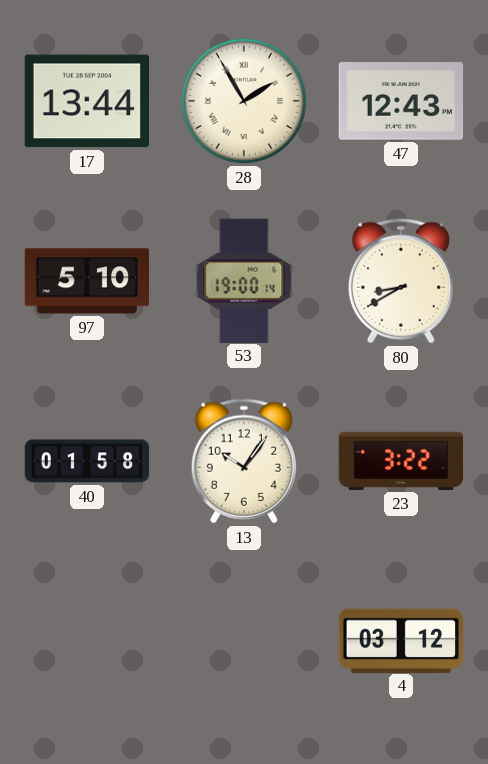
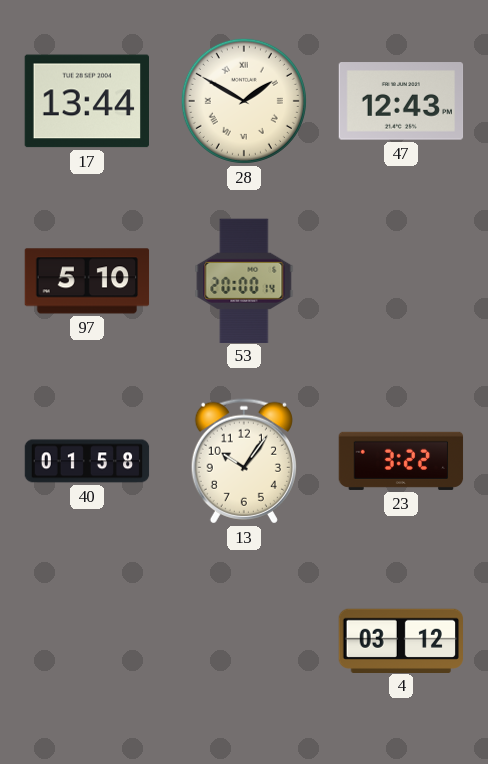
28: 1:55 -> 1:50 (244, 101)
53: 19:00 -> 20:00 (244, 280)
80: 8:40 -> none (401, 281)
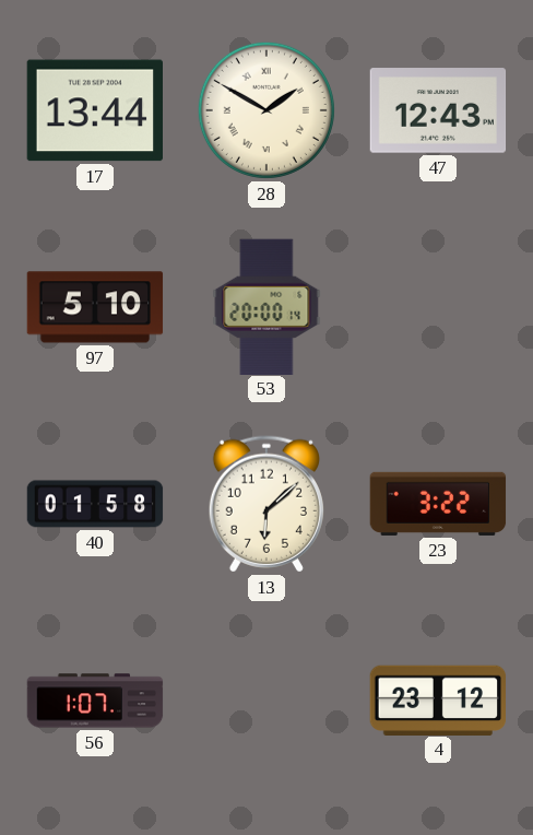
13: 10:06 -> 6:08 (266, 504)
56: none -> 1:07 (95, 701)
4: 03:12 -> 23:12 (438, 699)
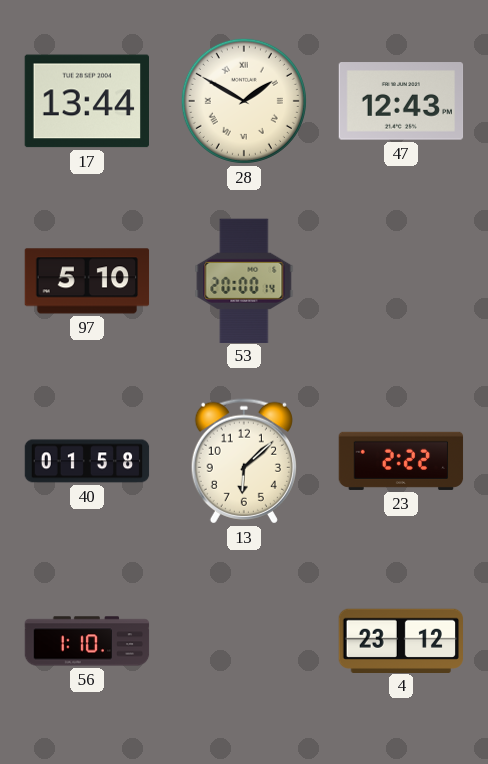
23: 3:22 -> 2:22 (401, 461)
56: 1:07 -> 1:10 (87, 641)
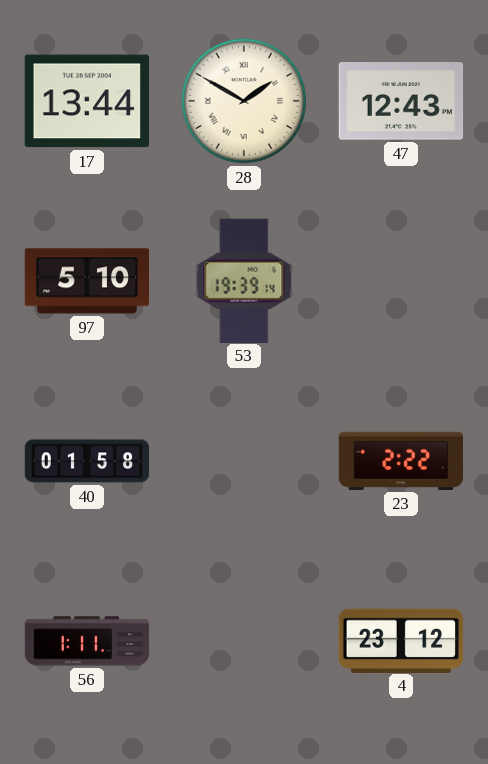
53: 20:00 -> 19:39 (244, 280)
13: 6:08 -> none (244, 461)
56: 1:10 -> 1:11 (87, 641)
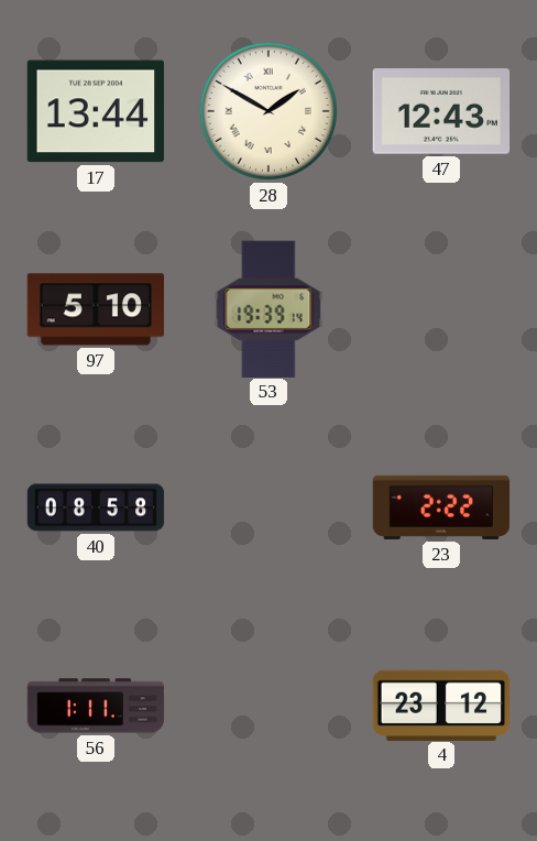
40: 01:58 -> 08:58 (96, 507)
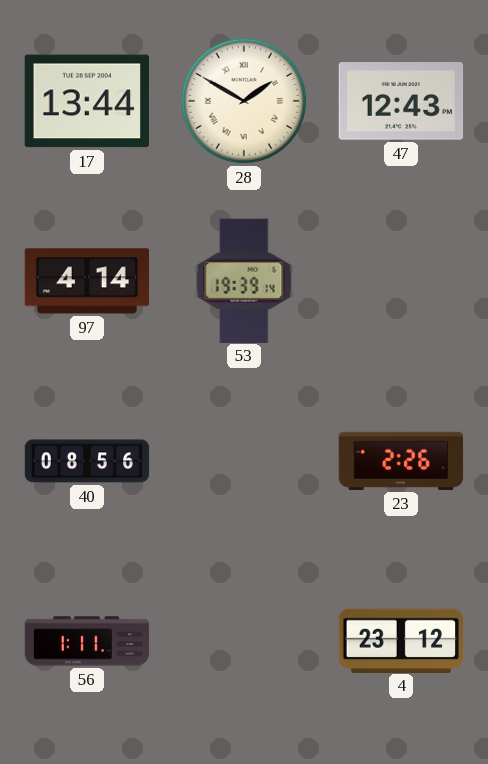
97: 5:10 -> 4:14 (87, 281)
40: 08:58 -> 08:56 (87, 461)
23: 2:22 -> 2:26 (401, 461)
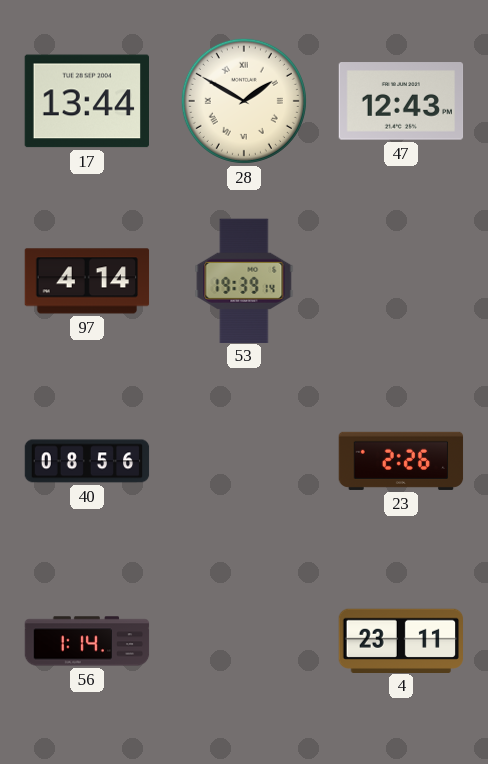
56: 1:11 -> 1:14 (87, 641)
4: 23:12 -> 23:11 (401, 640)
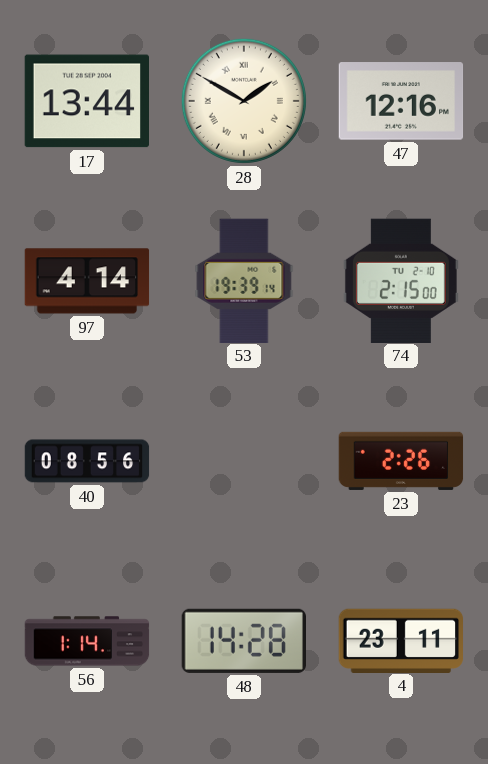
47: 12:43 -> 12:16 (401, 101)
74: none -> 2:15 (401, 280)
48: none -> 14:28 (243, 641)
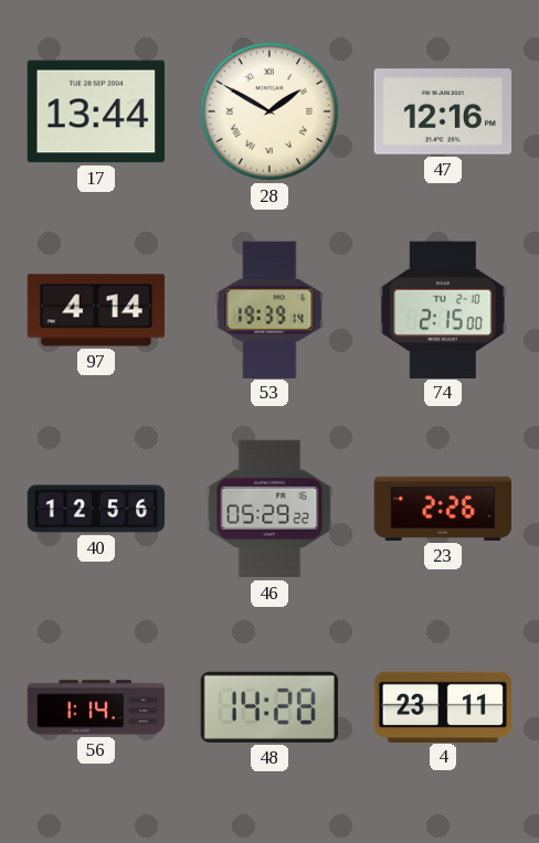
40: 08:56 -> 12:56 (96, 509)
46: none -> 05:29 (269, 509)
